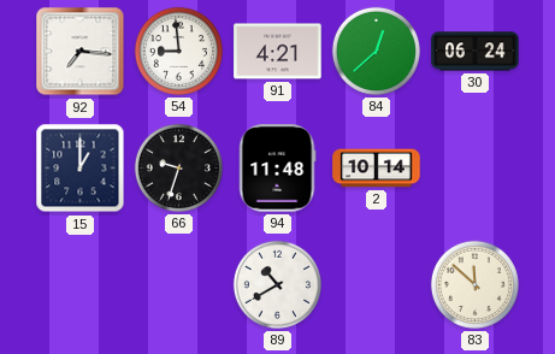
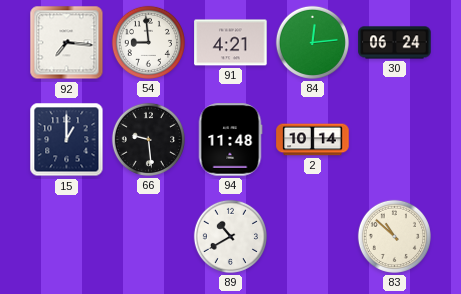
84: 12:38 -> 12:14 (312, 42)
66: 9:33 -> 9:29 (148, 139)
83: 11:52 -> 10:52 (394, 236)
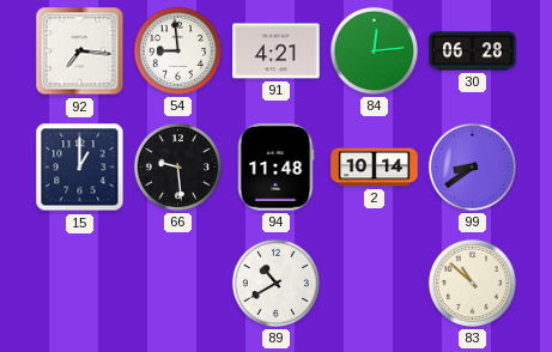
30: 06:24 -> 06:28 (473, 51)
99: none -> 8:39 (472, 166)
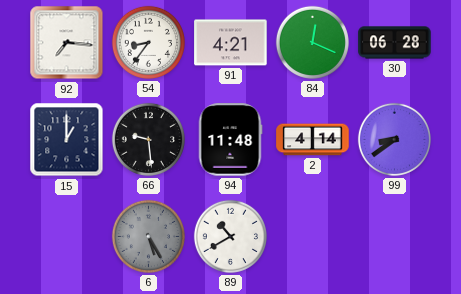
54: 8:59 -> 8:36 (148, 42)
84: 12:14 -> 12:19 (312, 42)
2: 10:14 -> 4:14 (313, 140)
6: none -> 5:25 (148, 236)
83: 10:52 -> none (472, 283)
